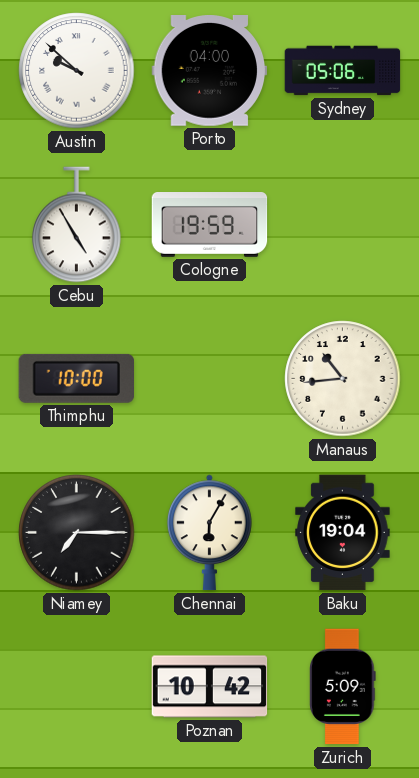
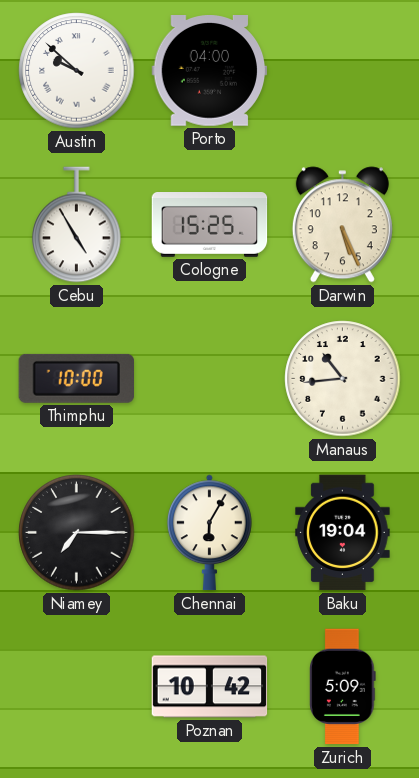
Sydney: 05:06 -> none (343, 71)
Cologne: 19:59 -> 15:25 (210, 225)
Darwin: none -> 5:26 (342, 225)
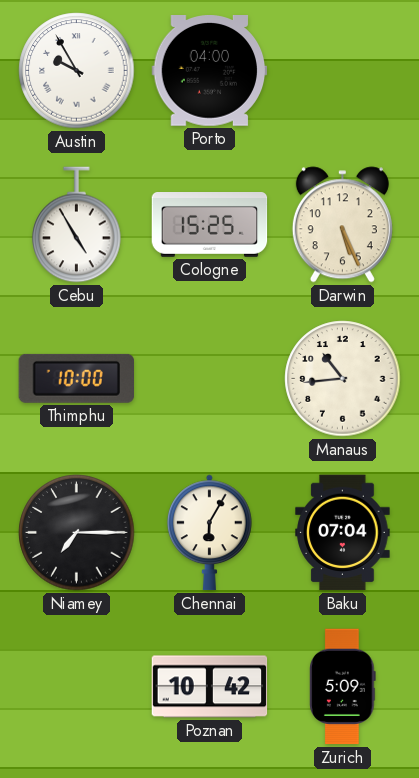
Austin: 9:52 -> 9:55 (77, 71)
Baku: 19:04 -> 07:04 (343, 533)
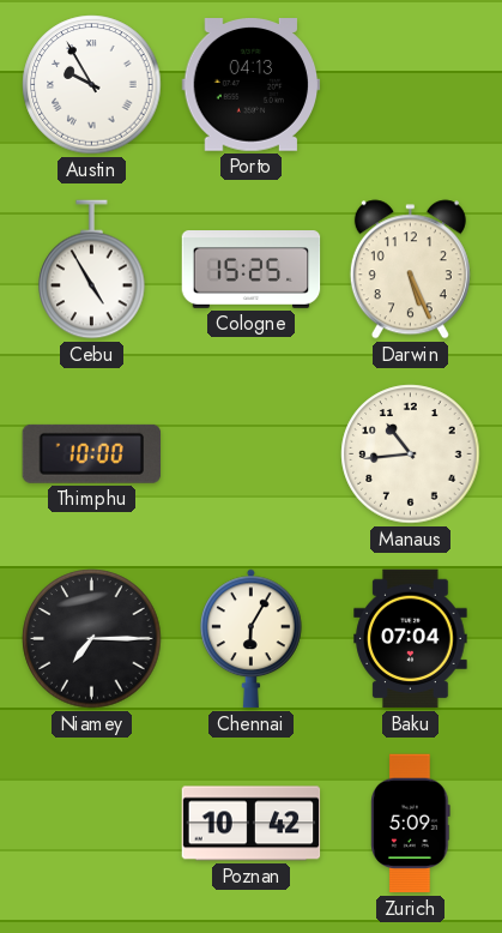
Porto: 04:00 -> 04:13 (252, 85)
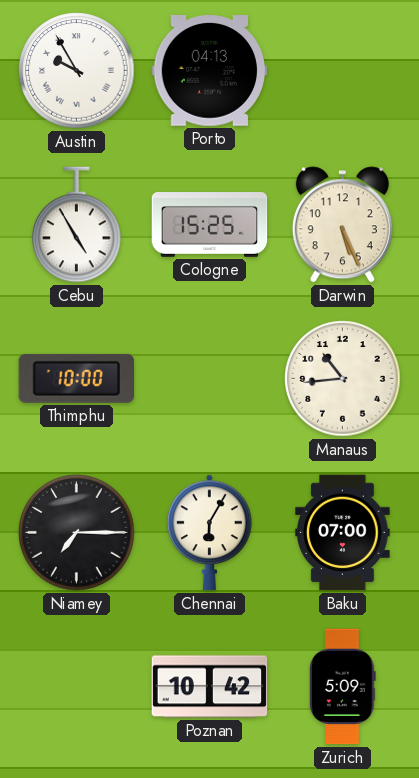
Baku: 07:04 -> 07:00 (343, 533)
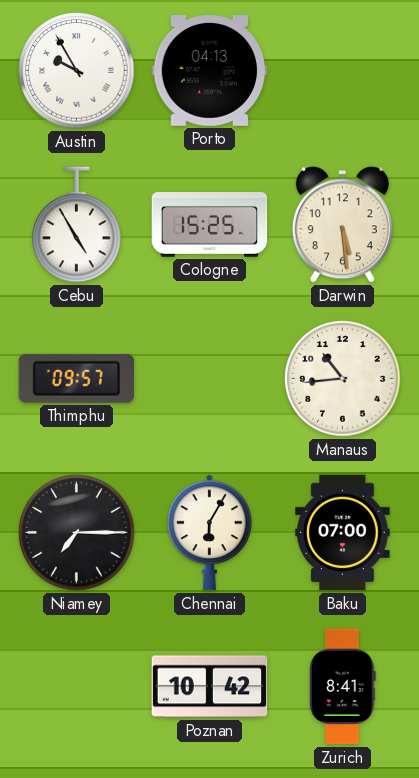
Darwin: 5:26 -> 5:29 (342, 225)
Thimphu: 10:00 -> 09:57 (76, 378)
Zurich: 5:09 -> 8:41 (343, 687)
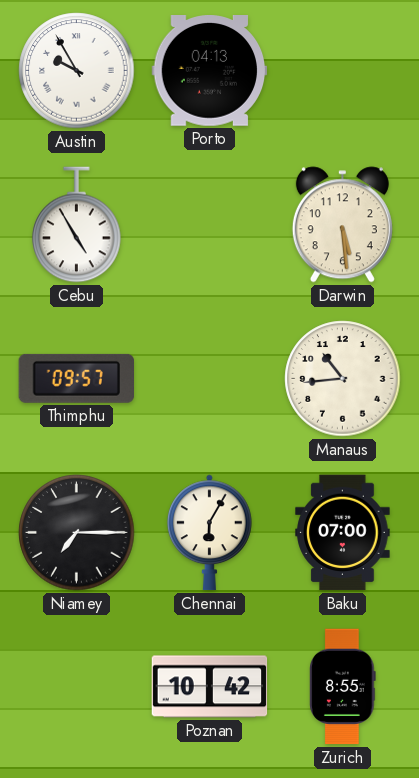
Cologne: 15:25 -> none (210, 225)
Zurich: 8:41 -> 8:55 (343, 687)
